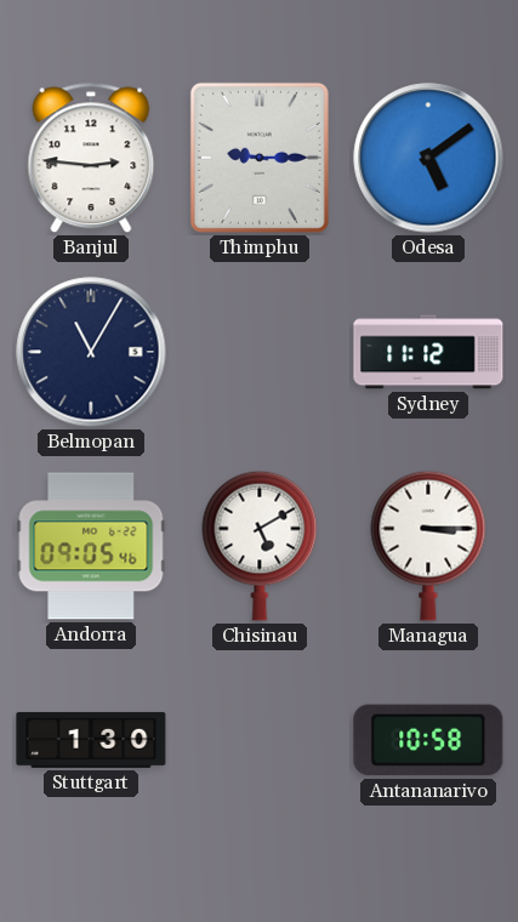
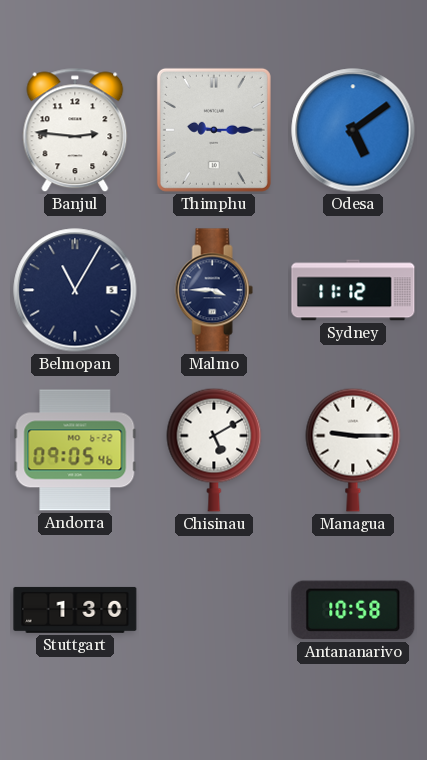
Malmo: none -> 3:45 (214, 290)
Managua: 3:15 -> 9:15 (353, 450)
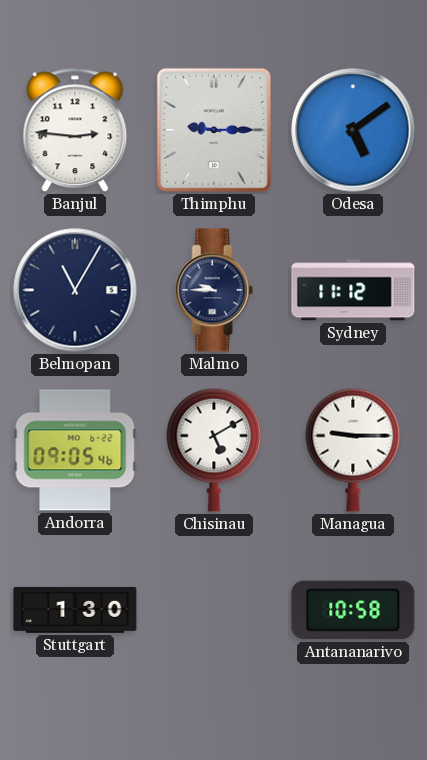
Malmo: 3:45 -> 9:45 (214, 290)
